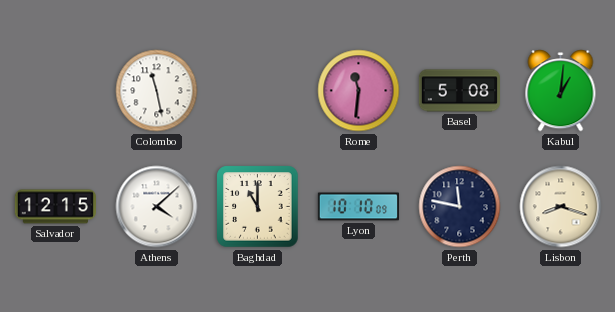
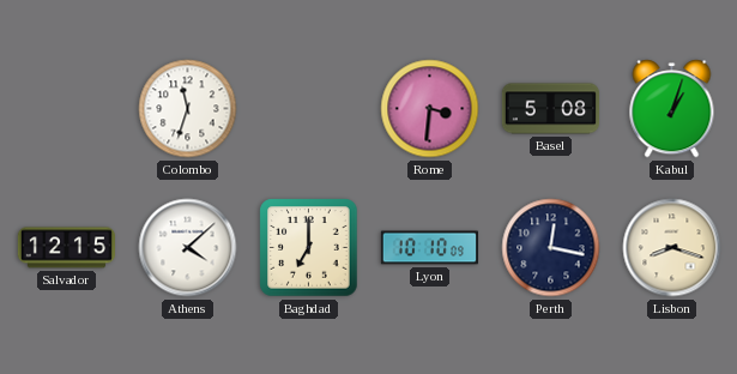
Colombo: 11:28 -> 11:33 (188, 109)
Rome: 11:31 -> 3:31 (430, 109)
Kabul: 1:01 -> 1:03 (672, 109)
Baghdad: 11:00 -> 7:00 (309, 248)
Perth: 11:47 -> 12:17 (551, 248)
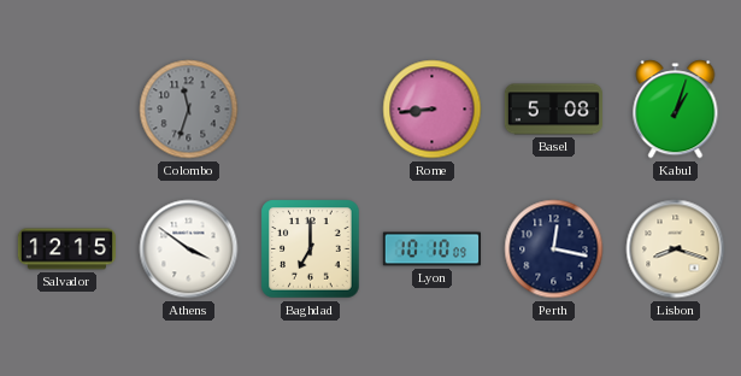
Colombo dial: white -> grey (189, 110)
Rome: 3:31 -> 8:44 (433, 110)
Athens: 4:08 -> 3:51 (189, 249)
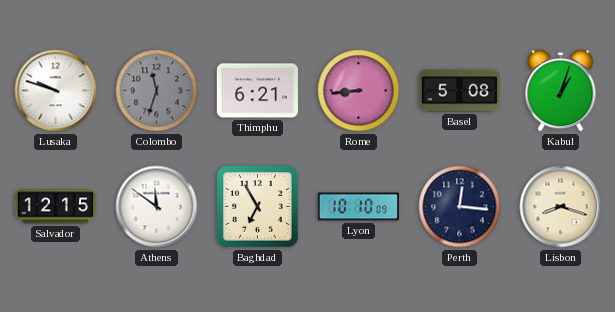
Lusaka: none -> 9:48 (56, 91)
Thimphu: none -> 6:21 (257, 91)
Athens: 3:51 -> 11:51 (157, 207)
Baghdad: 7:00 -> 6:55 (258, 207)
Perth: 12:17 -> 12:16 (460, 207)
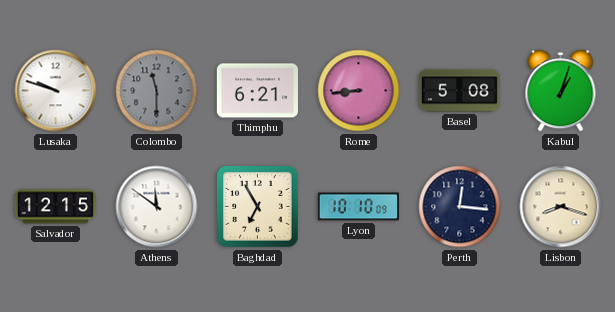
Colombo: 11:33 -> 11:30 (157, 91)
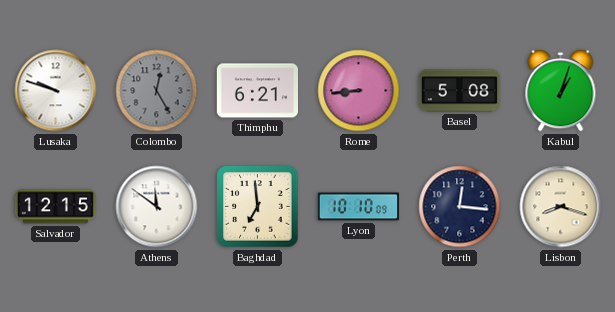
Colombo: 11:30 -> 12:25 (157, 91)
Baghdad: 6:55 -> 6:59 (258, 207)
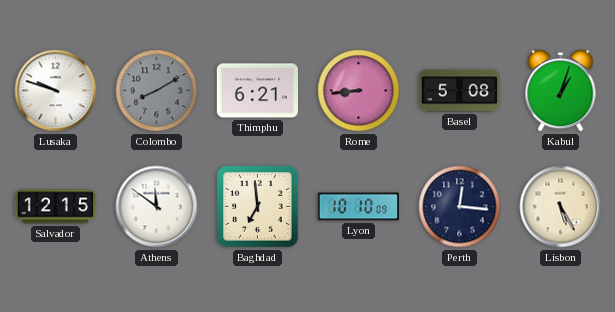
Colombo: 12:25 -> 8:10 (157, 91)
Lisbon: 8:18 -> 5:25 (561, 207)
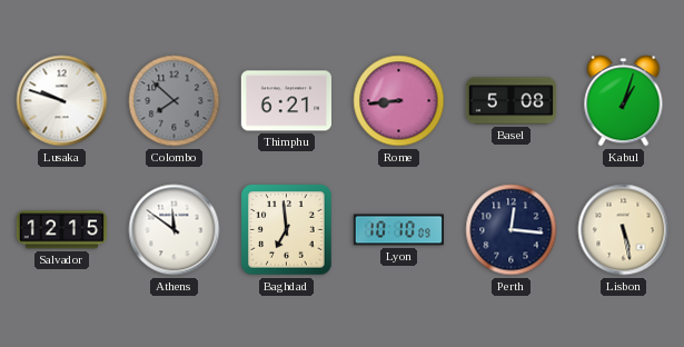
Colombo: 8:10 -> 7:52 (175, 101)
Lisbon: 5:25 -> 5:28 (624, 230)
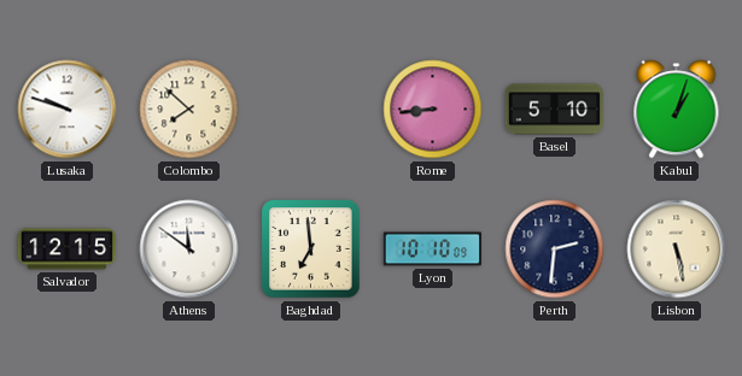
Colombo dial: grey -> cream (189, 110)
Thimphu: 6:21 -> none (286, 101)
Basel: 5:08 -> 5:10 (554, 110)
Perth: 12:16 -> 2:31 (555, 249)
